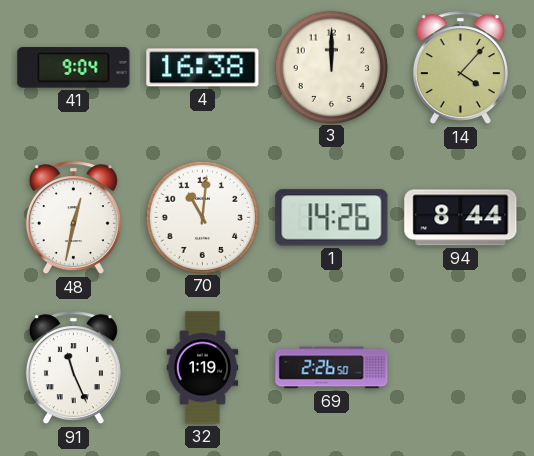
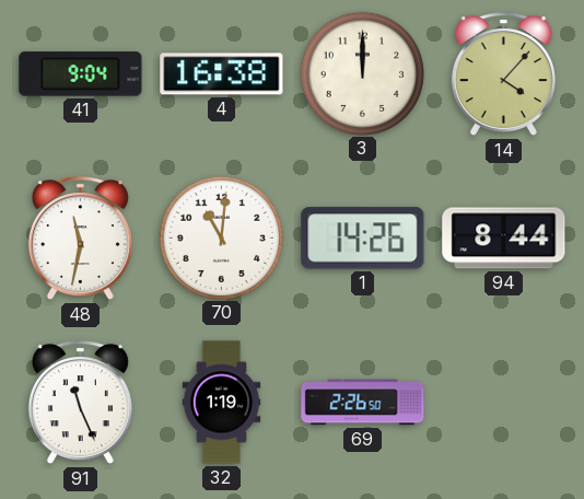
48: 12:32 -> 11:32 (80, 239)
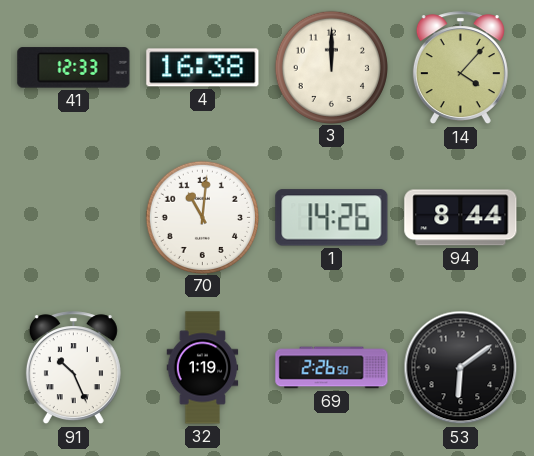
41: 9:04 -> 12:33 (74, 68)
48: 11:32 -> none (80, 239)
91: 11:26 -> 10:26 (73, 368)
53: none -> 6:09 (461, 368)
